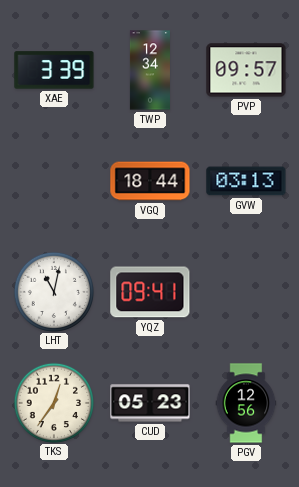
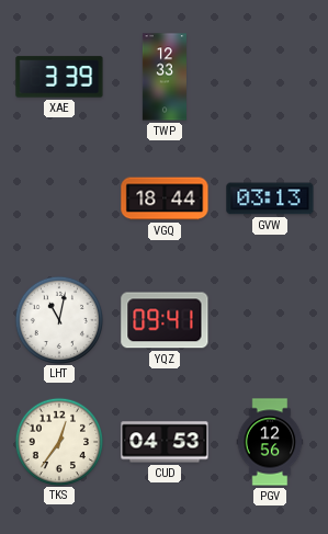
TWP: 12:34 -> 12:33 (165, 77)
PVP: 09:57 -> none (246, 70)
CUD: 05:23 -> 04:53 (165, 442)
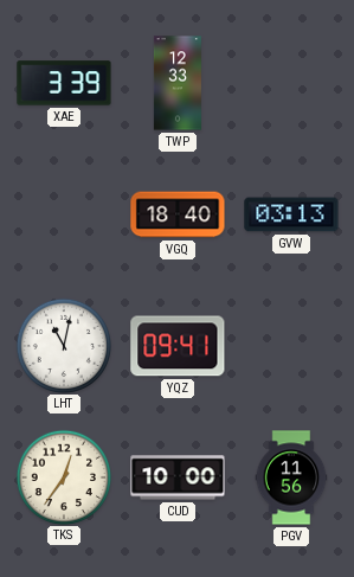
VGQ: 18:44 -> 18:40 (178, 214)
CUD: 04:53 -> 10:00 (178, 477)
PGV: 12:56 -> 11:56 (291, 477)
